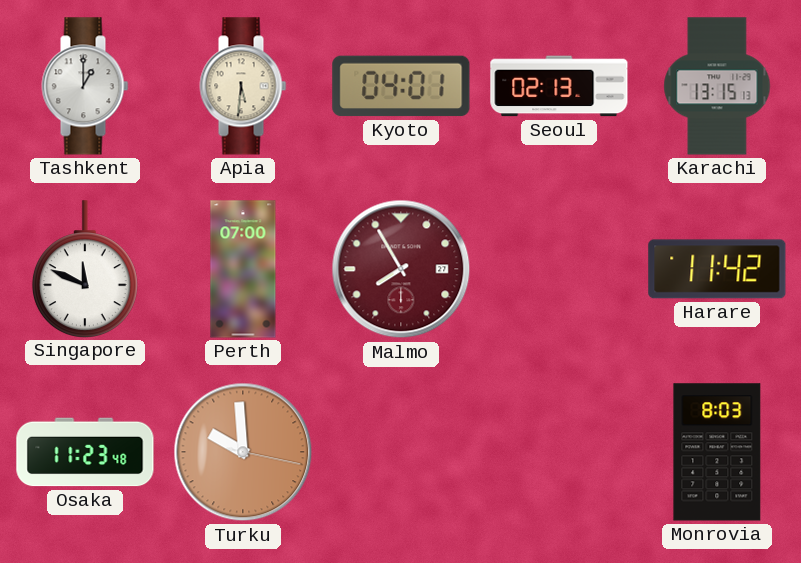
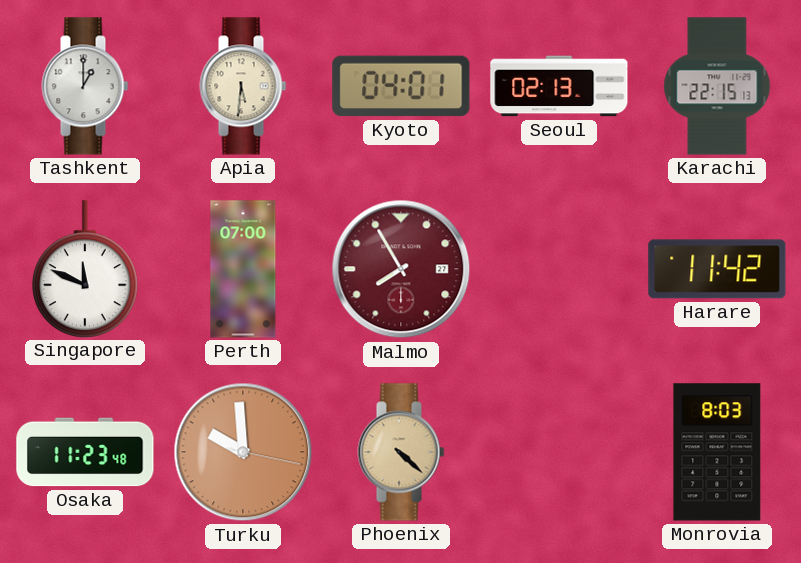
Karachi: 13:15 -> 22:15 (717, 86)
Phoenix: none -> 4:22 (401, 452)
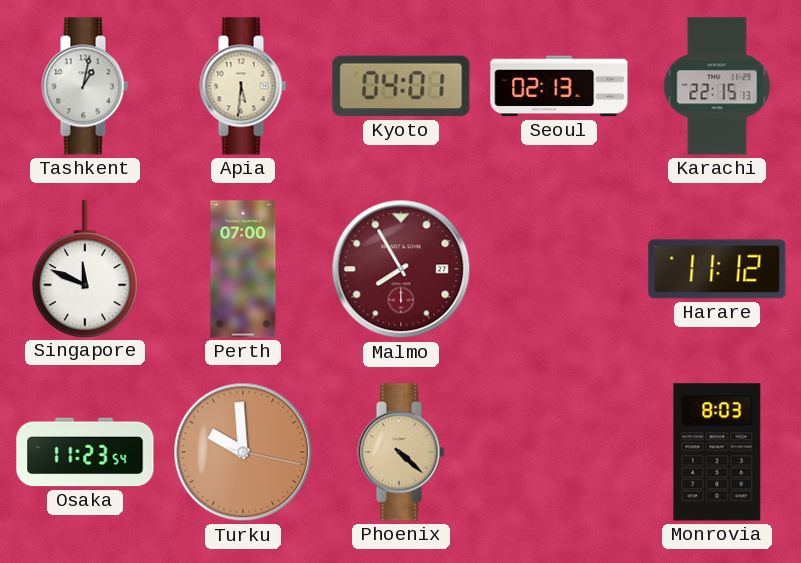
Tashkent: 1:00 -> 1:02 (85, 86)
Harare: 11:42 -> 11:12 (717, 269)
Osaka: 11:23:48 -> 11:23:54 (85, 452)
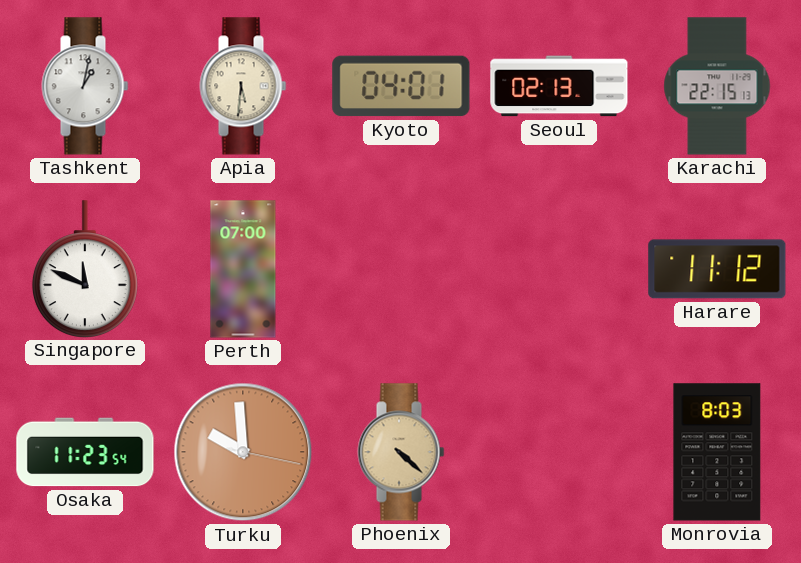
Malmo: 7:55 -> none (401, 269)
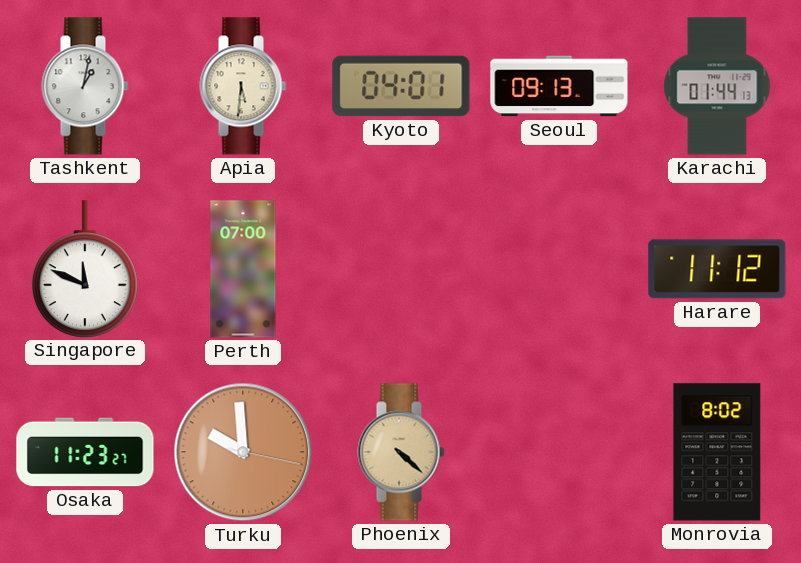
Seoul: 02:13 -> 09:13 (559, 86)
Karachi: 22:15 -> 01:44 (717, 86)
Osaka: 11:23:54 -> 11:23:27 (85, 452)
Monrovia: 8:03 -> 8:02 (717, 452)
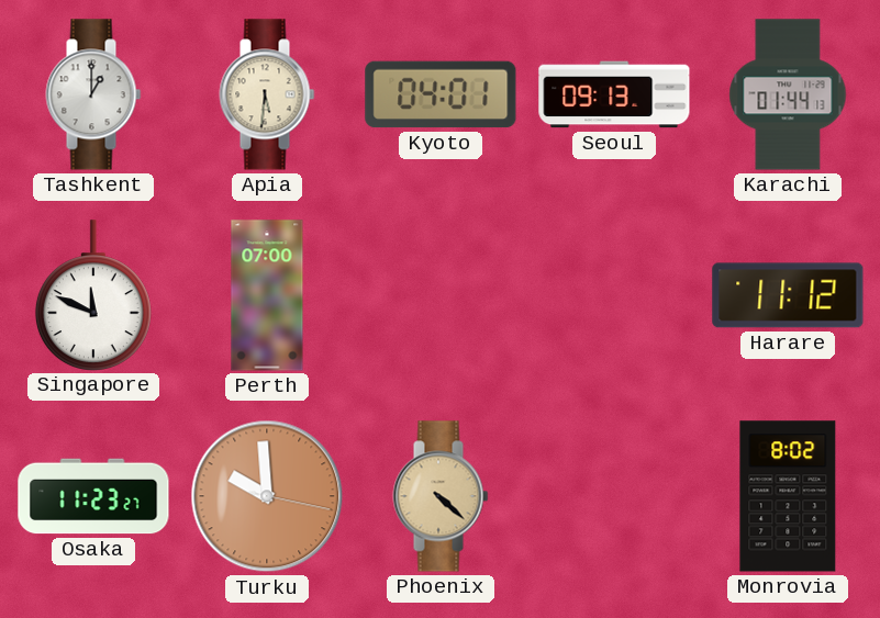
Tashkent: 1:02 -> 1:00 (93, 94)
